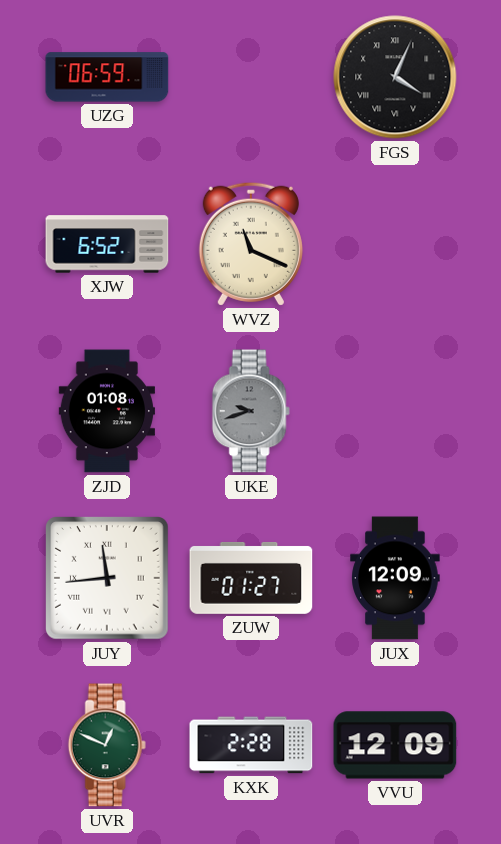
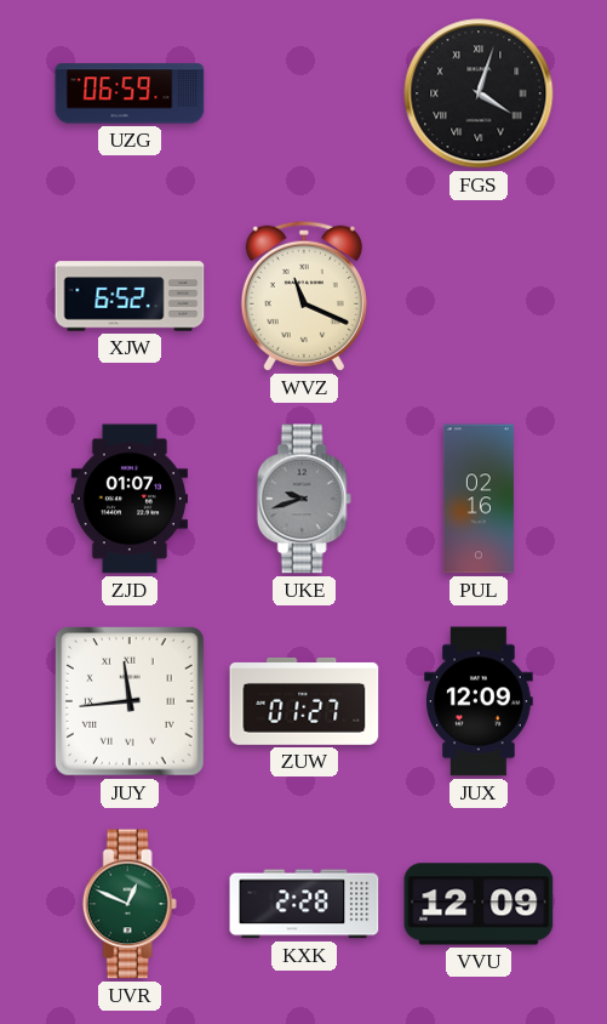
FGS: 4:04 -> 4:03 (479, 93)
ZJD: 01:08 -> 01:07 (130, 499)
PUL: none -> 02:16 (479, 499)
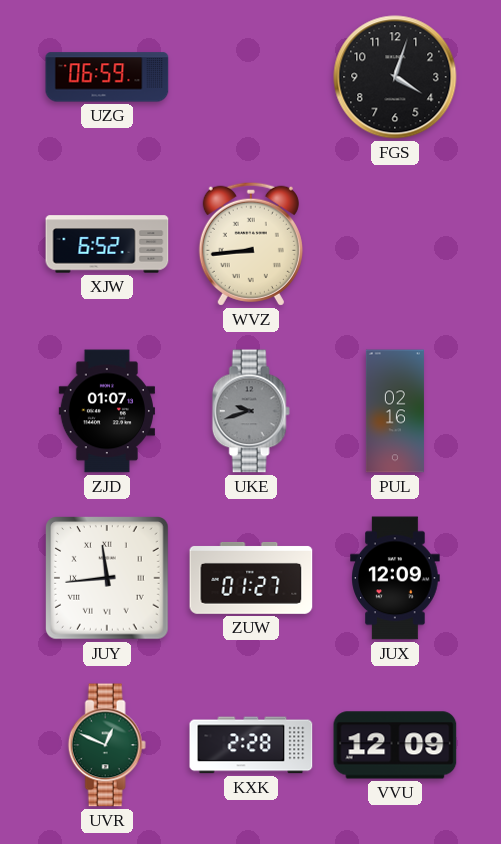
FGS numerals: Roman -> Arabic (395, 77)
WVZ: 11:19 -> 8:44 (251, 244)
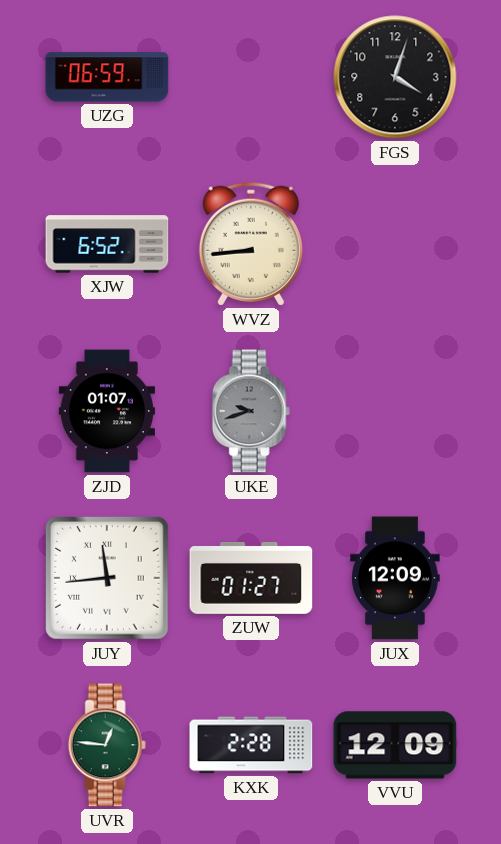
PUL: 02:16 -> none (395, 411)
UVR: 12:49 -> 12:46 (107, 745)
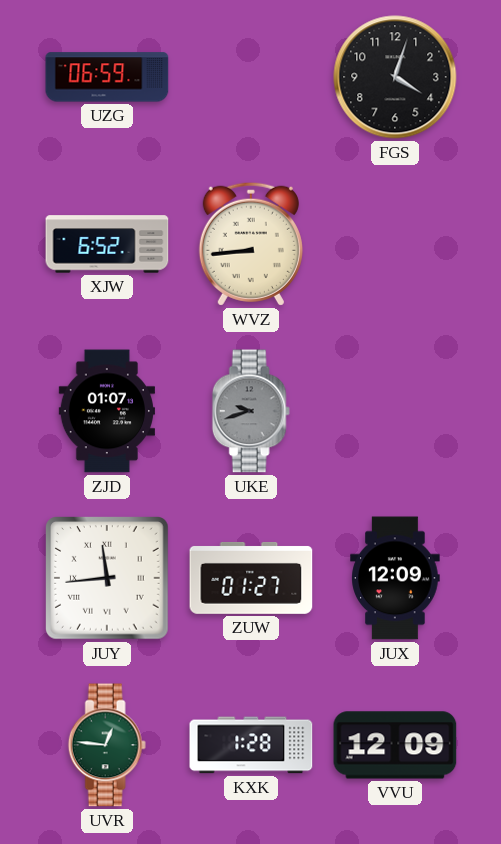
KXK: 2:28 -> 1:28 (251, 745)
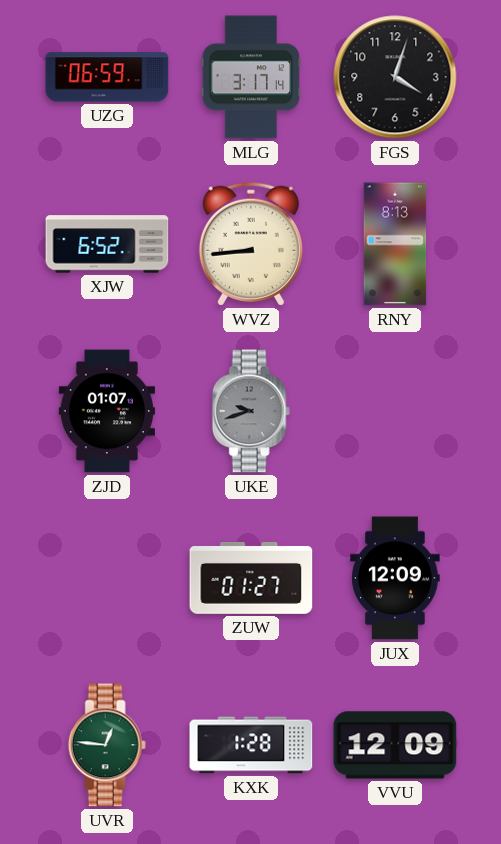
MLG: none -> 3:17 (251, 77)
RNY: none -> 8:13 (395, 244)
JUY: 11:44 -> none (108, 579)
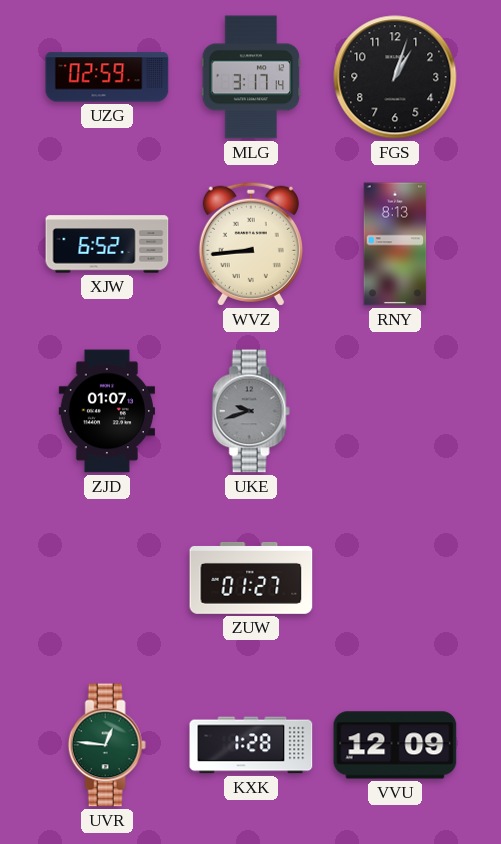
UZG: 06:59 -> 02:59 (107, 77)
FGS: 4:03 -> 1:03 (395, 77)
JUX: 12:09 -> none (395, 578)
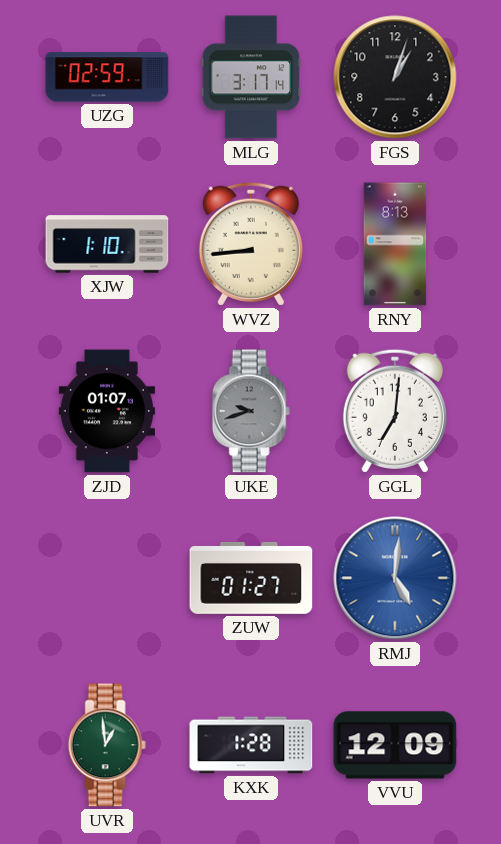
XJW: 6:52 -> 1:10 (107, 244)
GGL: none -> 7:01 (395, 411)
RMJ: none -> 5:01 (395, 578)
UVR: 12:46 -> 12:59 (107, 745)
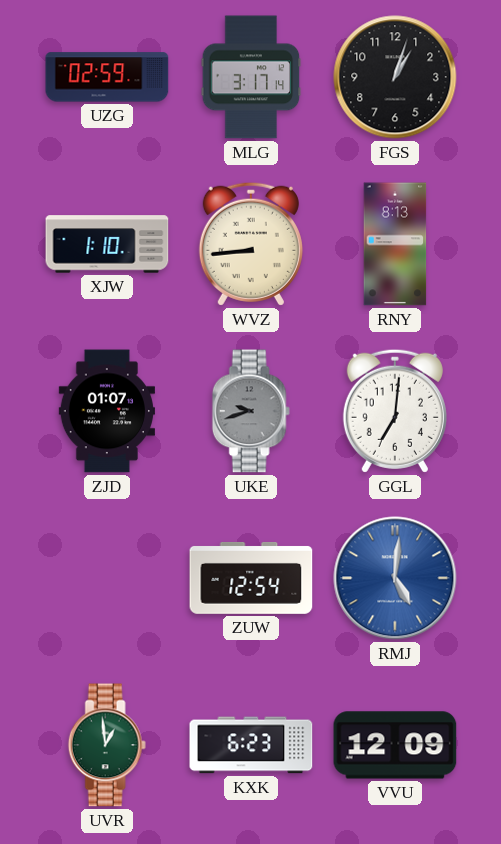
ZUW: 01:27 -> 12:54 (251, 578)
KXK: 1:28 -> 6:23 (251, 745)
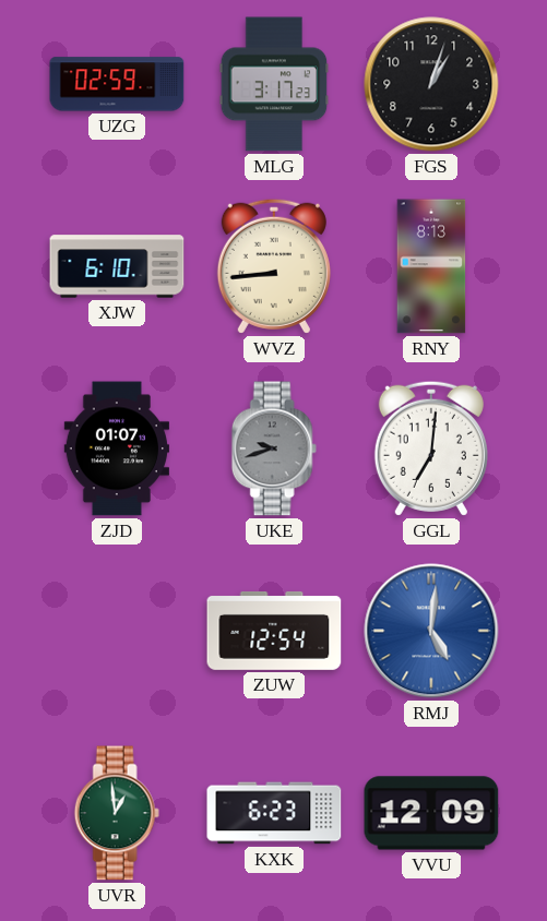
MLG: 3:17:14 -> 3:17:23 (274, 84)
XJW: 1:10 -> 6:10 (117, 266)
